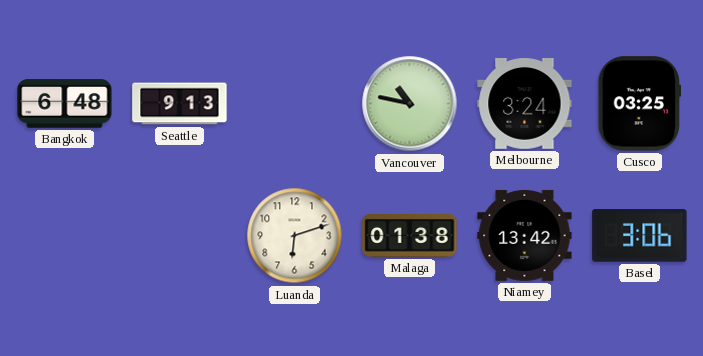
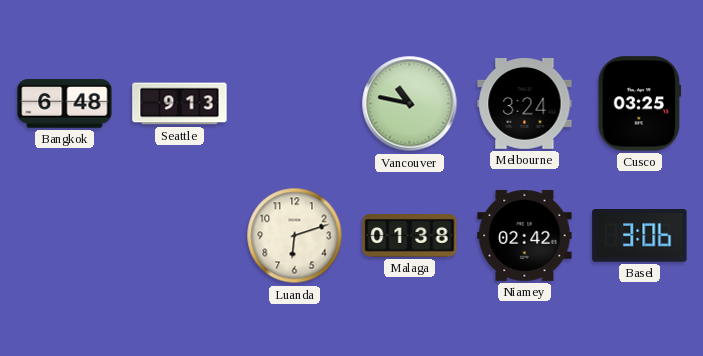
Niamey: 13:42 -> 02:42 (525, 235)
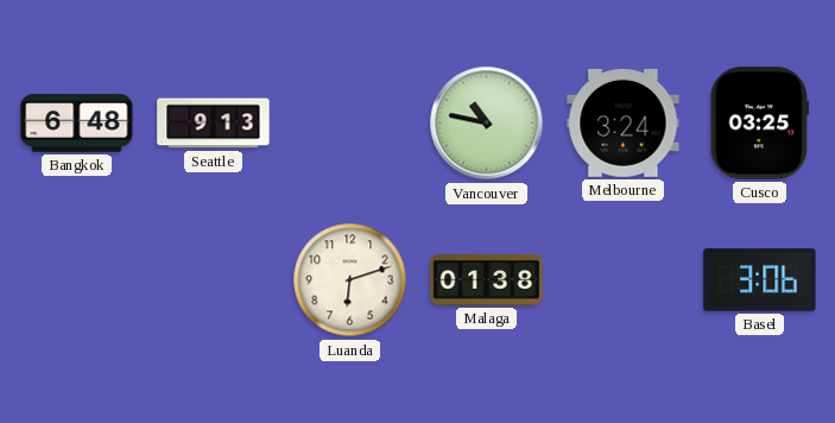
Niamey: 02:42 -> none (525, 235)
